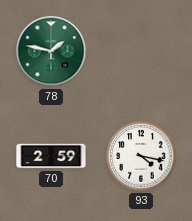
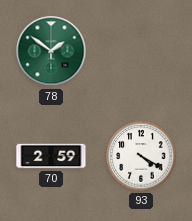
78: 1:47 -> 1:51 (51, 51)
93: 4:17 -> 4:20 (141, 156)
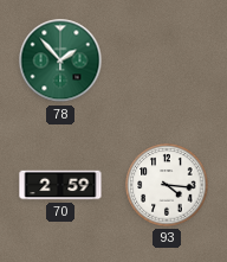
78: 1:51 -> 1:53 (60, 60)
93: 4:20 -> 4:16 (167, 185)
